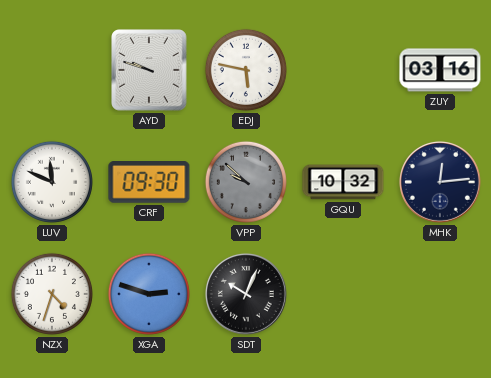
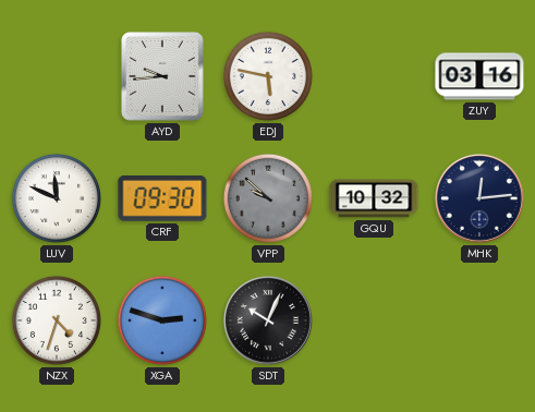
AYD: 9:48 -> 9:44 (162, 76)
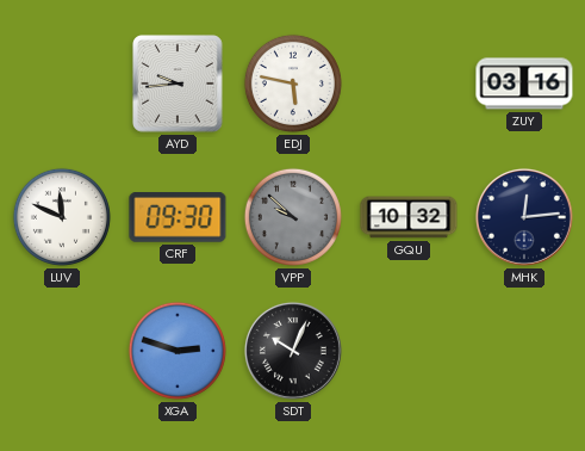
NZX: 4:33 -> none (57, 320)
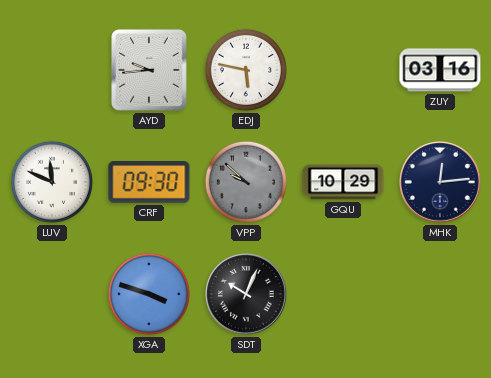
GQU: 10:32 -> 10:29 (343, 182)
XGA: 2:48 -> 3:48 (149, 294)
